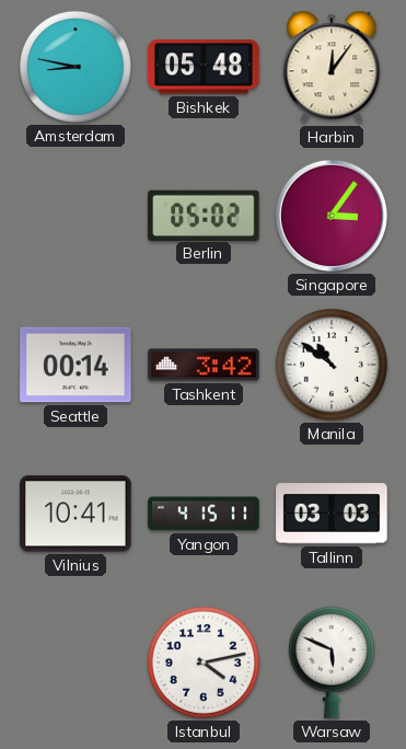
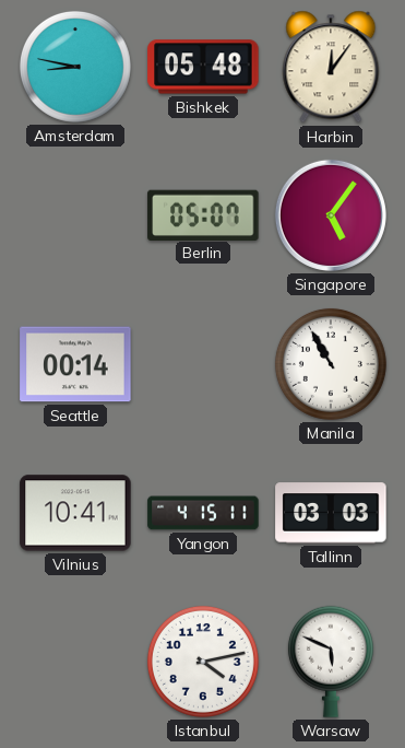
Berlin: 05:02 -> 05:07 (203, 214)
Singapore: 3:06 -> 5:06 (331, 215)
Tashkent: 3:42 -> none (204, 365)
Manila: 10:51 -> 10:55 (331, 364)
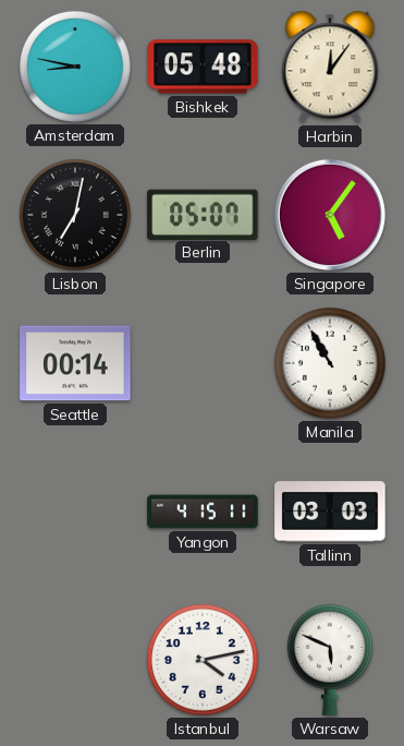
Lisbon: none -> 7:02 (75, 215)
Vilnius: 10:41 -> none (75, 513)
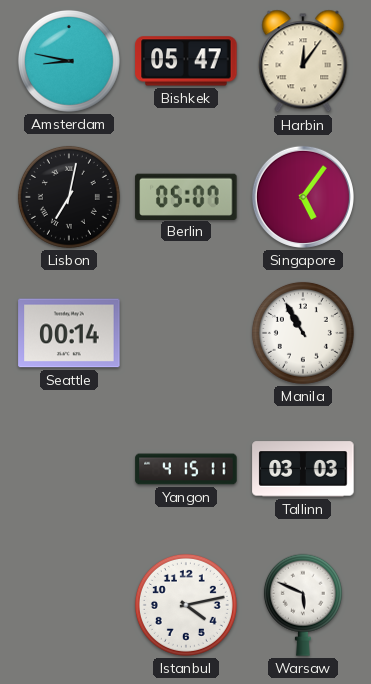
Bishkek: 05:48 -> 05:47 (186, 61)
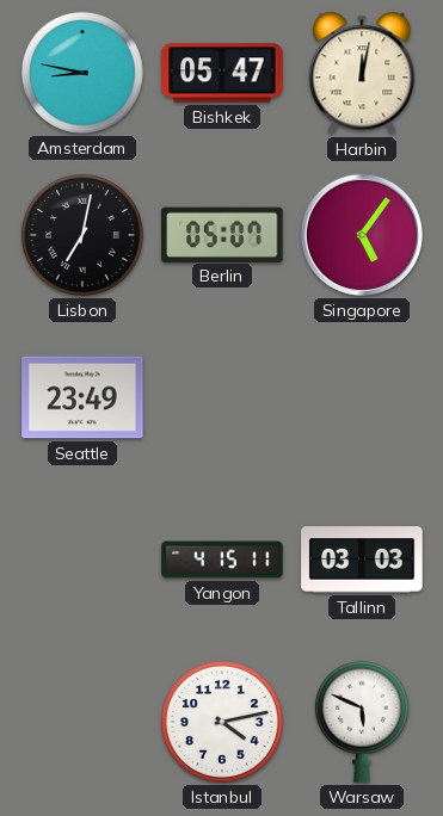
Harbin: 12:06 -> 12:02 (362, 73)
Seattle: 00:14 -> 23:49 (82, 397)
Manila: 10:55 -> none (303, 333)
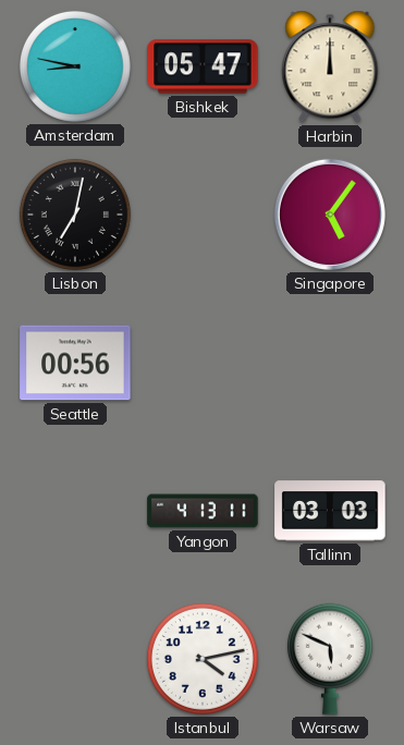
Harbin: 12:02 -> 12:00 (330, 66)
Berlin: 05:07 -> none (222, 234)
Seattle: 23:49 -> 00:56 (75, 363)
Yangon: 4:15 -> 4:13 (203, 511)
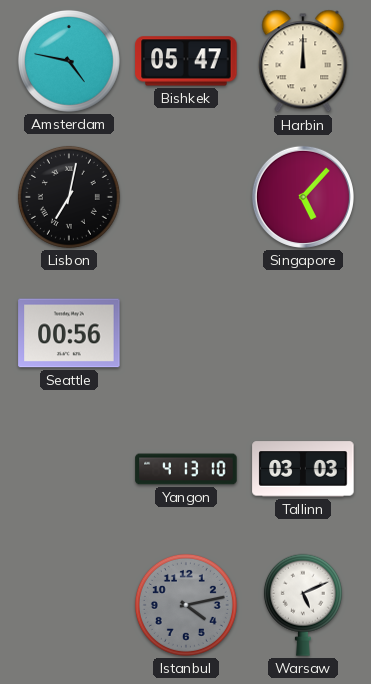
Amsterdam: 8:47 -> 4:47 (69, 61)
Singapore: 5:06 -> 5:07 (303, 197)
Yangon: 4:13:11 -> 4:13:10 (186, 469)
Istanbul dial: white -> grey (186, 605)
Warsaw: 5:49 -> 5:11 (303, 605)
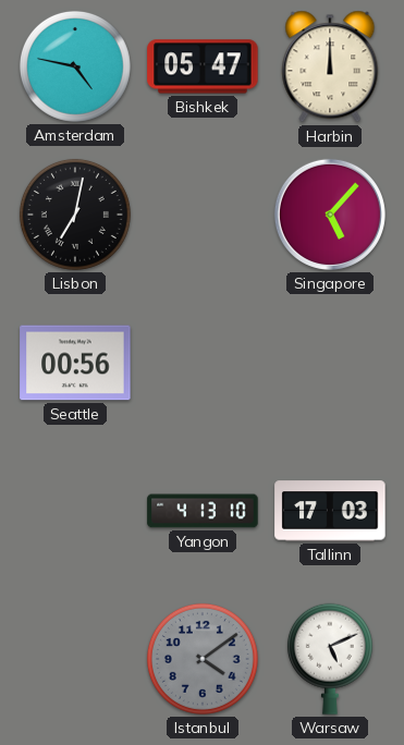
Tallinn: 03:03 -> 17:03 (330, 511)
Istanbul: 4:13 -> 4:09 (203, 659)
